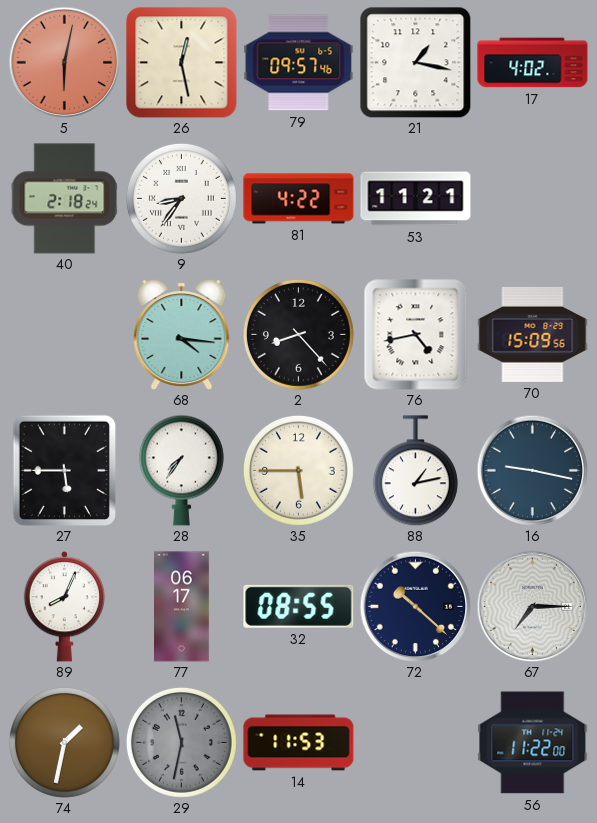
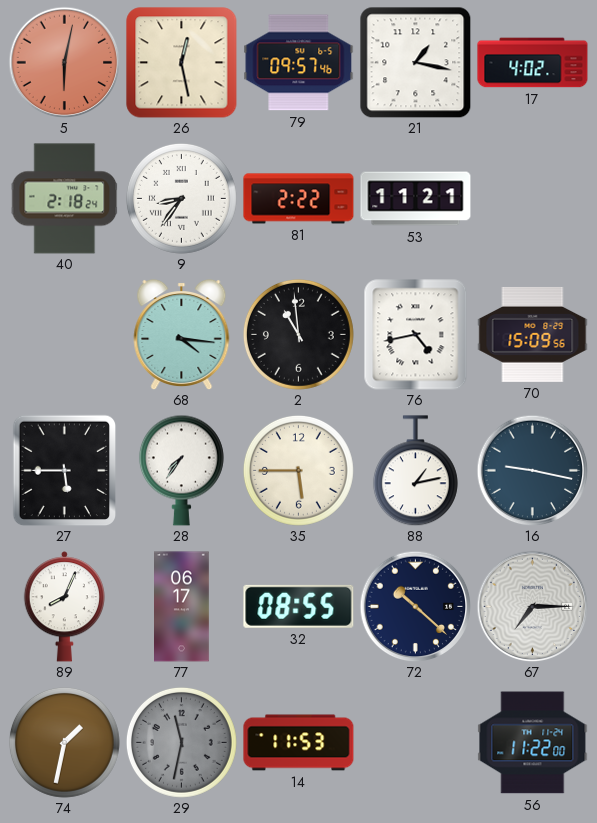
81: 4:22 -> 2:22 (299, 199)
2: 8:23 -> 10:59 (298, 334)
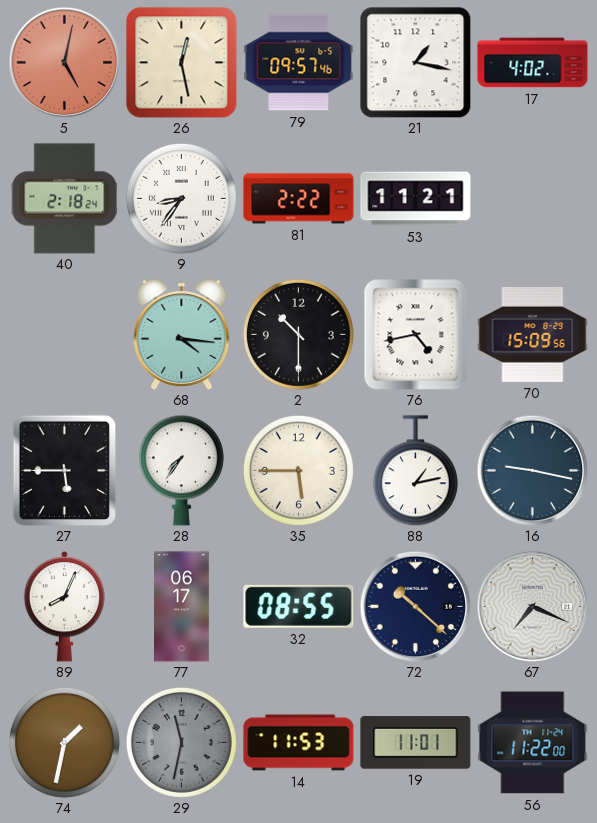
5: 6:02 -> 5:02 (64, 62)
2: 10:59 -> 10:30 (298, 334)
67: 7:15 -> 7:19 (532, 606)
19: none -> 11:01 (416, 743)
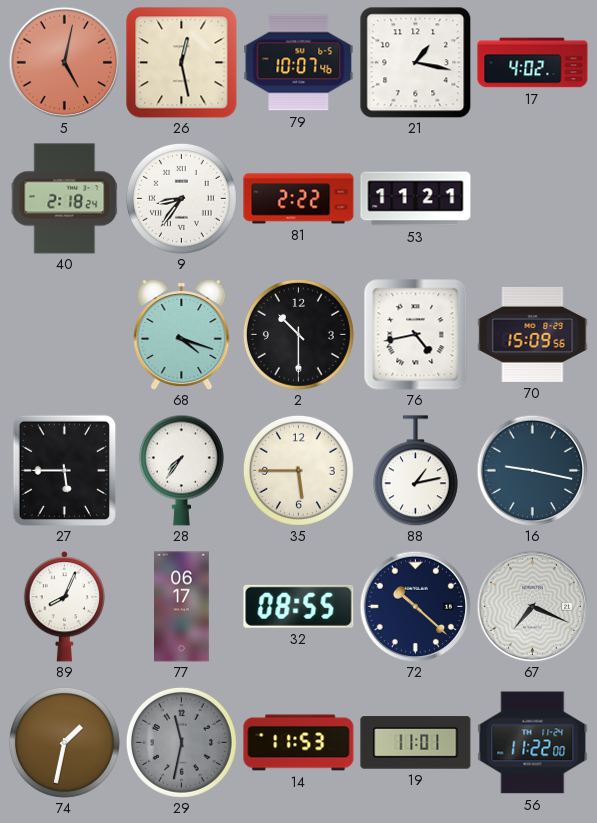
79: 09:57 -> 10:07 (299, 63)
68: 4:16 -> 4:18 (182, 334)
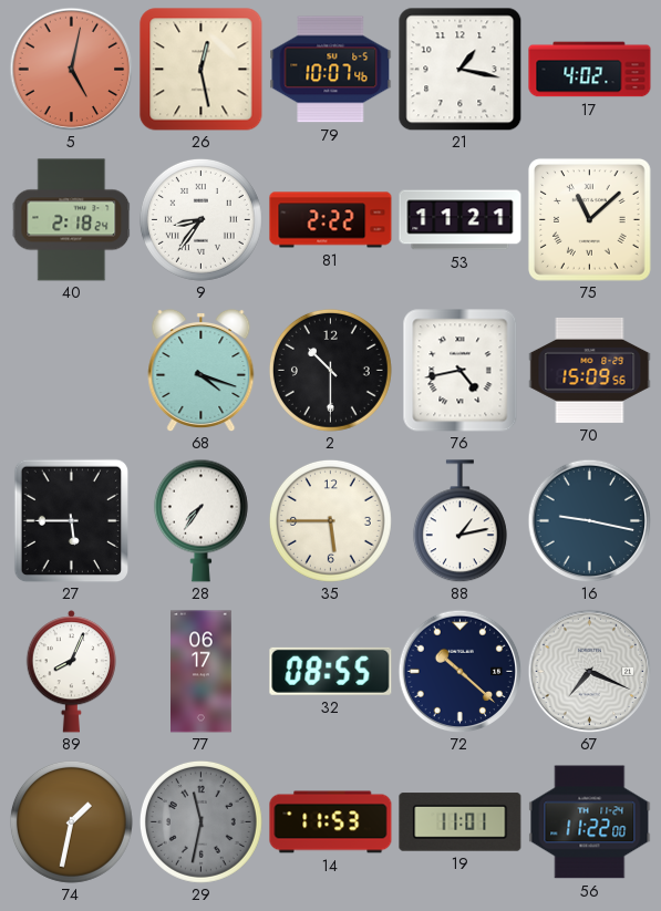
75: none -> 11:08 (589, 219)
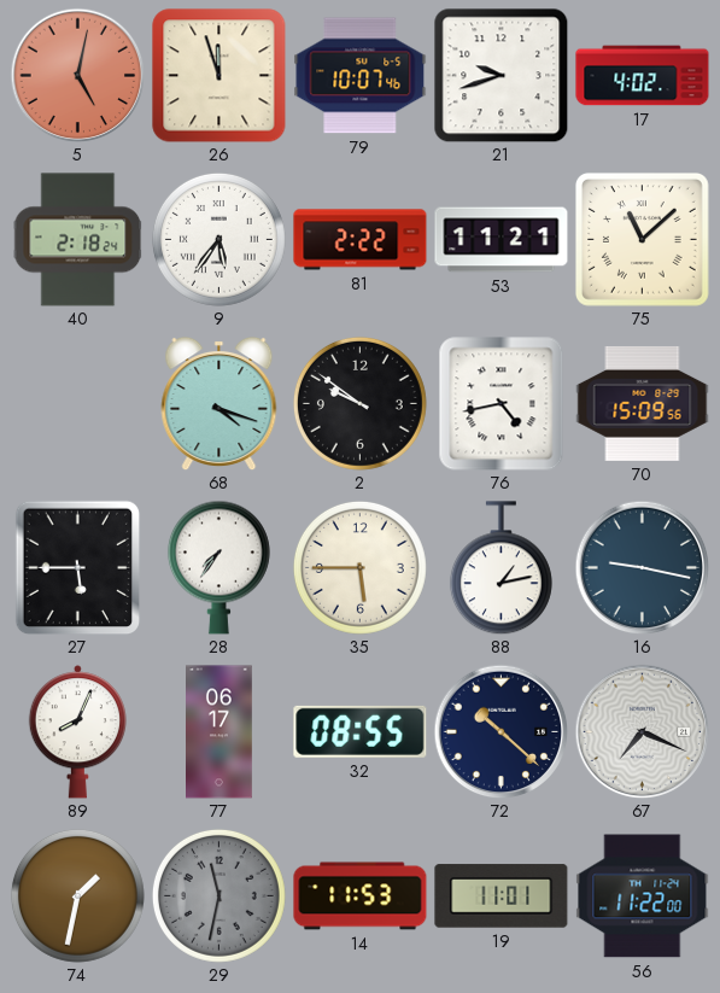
26: 12:28 -> 11:57 (219, 76)
21: 1:17 -> 9:42 (501, 75)
9: 8:36 -> 5:36 (218, 239)
2: 10:30 -> 9:51 (359, 403)
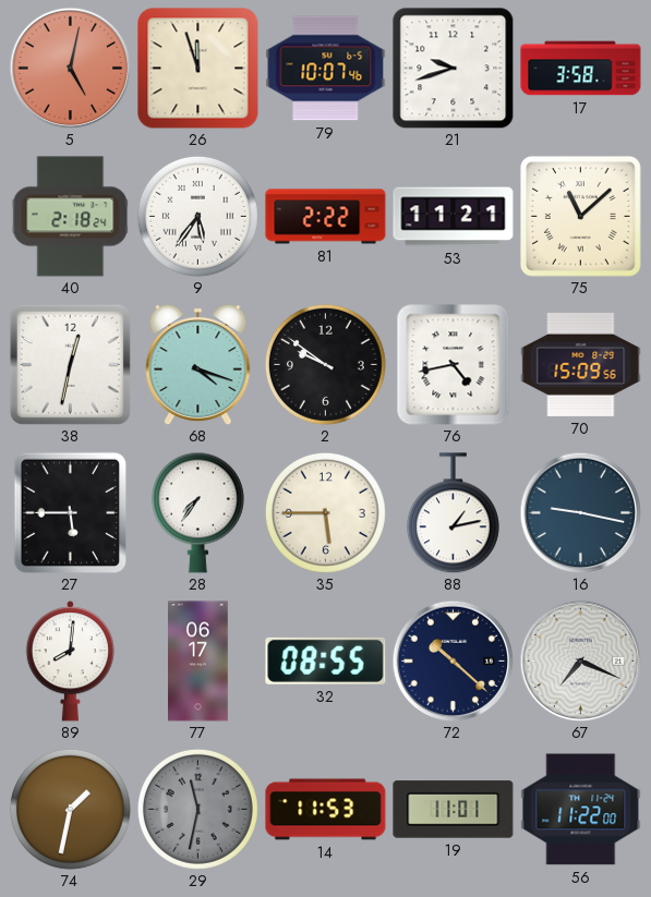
17: 4:02 -> 3:58 (581, 69)
38: none -> 12:32 (70, 364)
89: 8:04 -> 8:01 (70, 662)
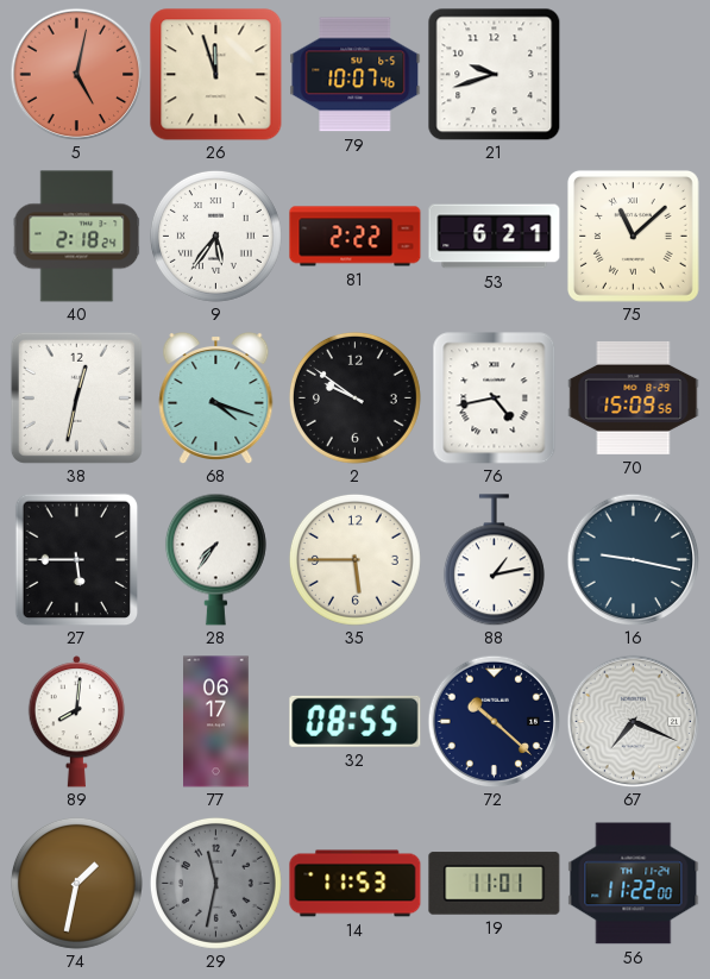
17: 3:58 -> none (581, 69)
53: 11:21 -> 6:21 (495, 237)
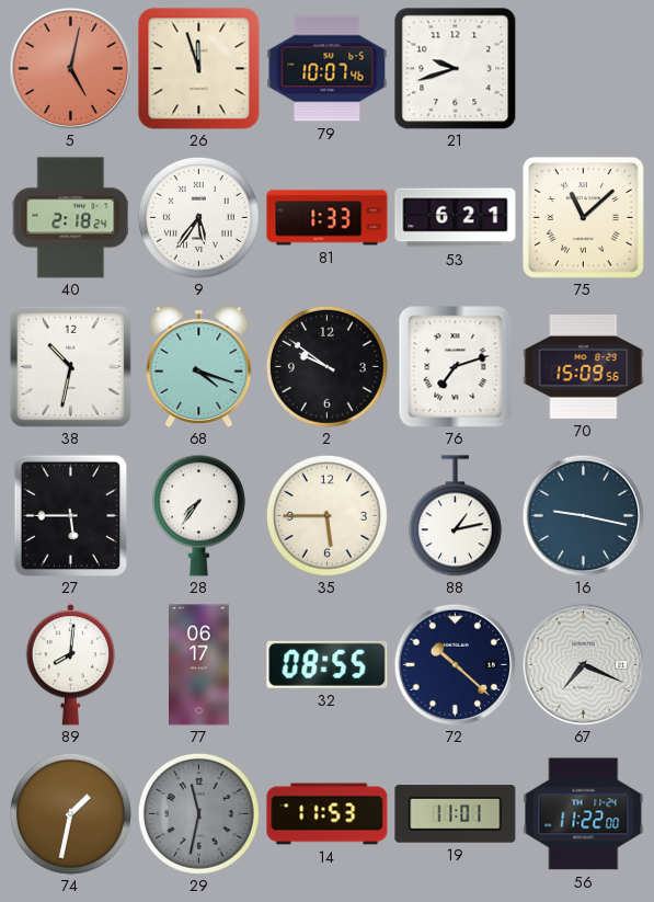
81: 2:22 -> 1:33 (328, 218)
38: 12:32 -> 10:32 (70, 366)
76: 4:43 -> 7:12 (456, 367)
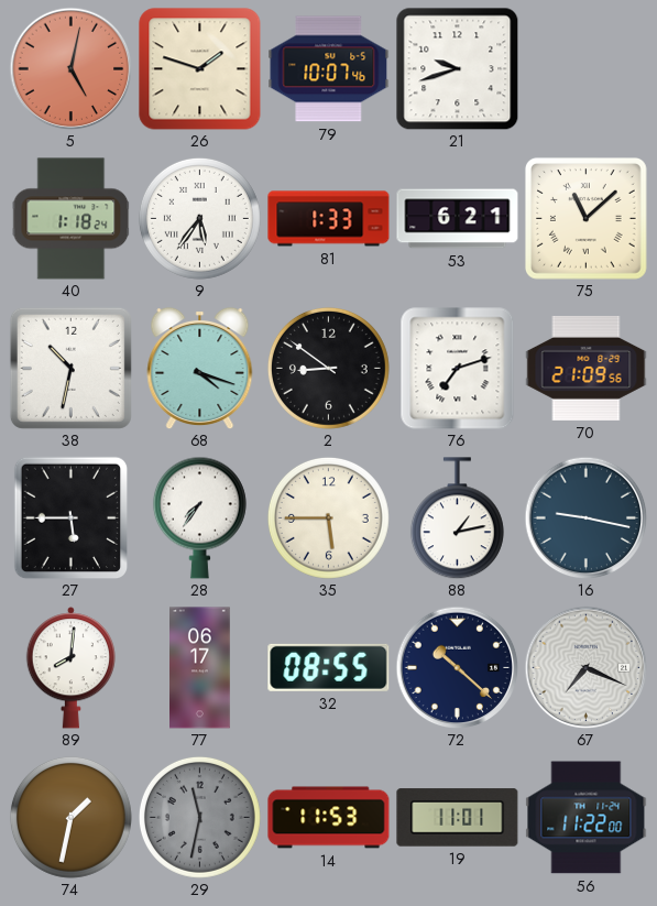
26: 11:57 -> 1:48 (200, 69)
40: 2:18 -> 1:18 (72, 219)
2: 9:51 -> 8:51 (328, 368)
70: 15:09 -> 21:09 (587, 368)
